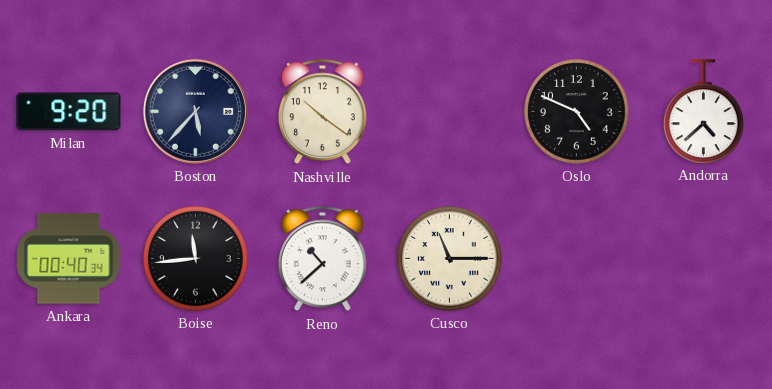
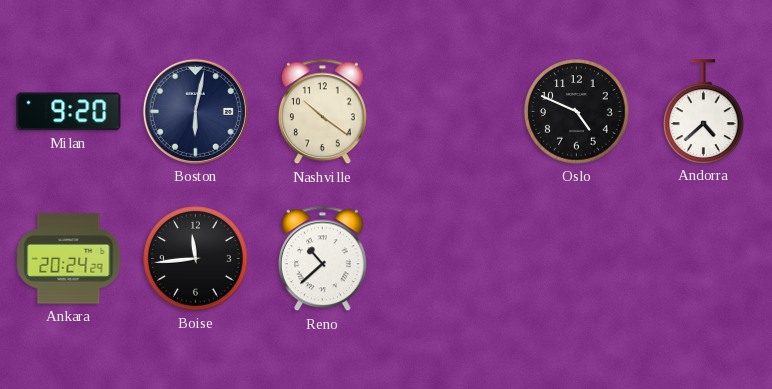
Boston: 5:37 -> 6:02 (195, 111)
Ankara: 00:40 -> 20:24 (69, 259)
Cusco: 11:15 -> none (450, 259)
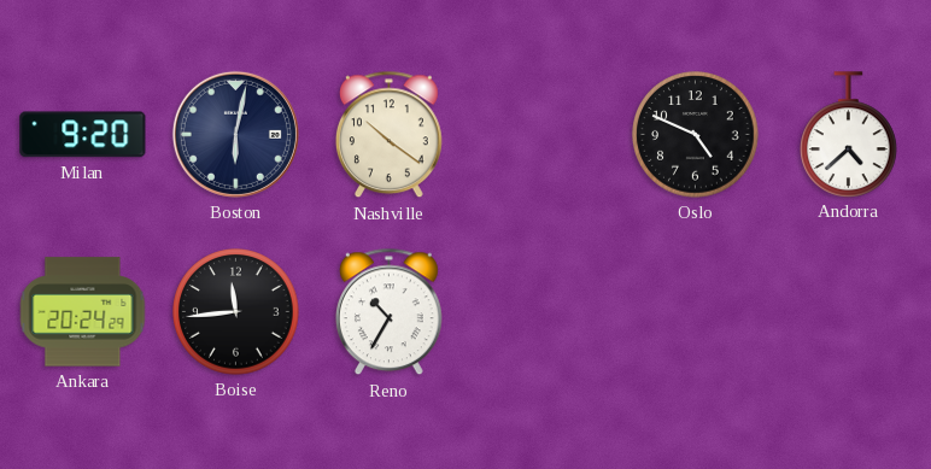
Reno: 10:38 -> 10:35 (388, 312)
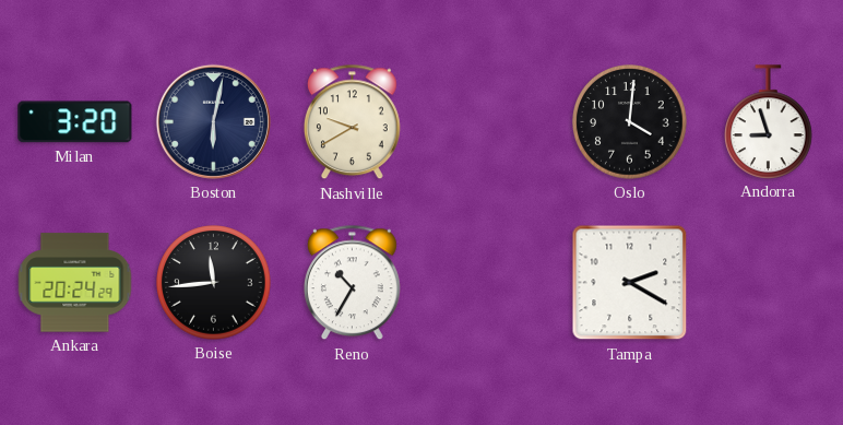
Milan: 9:20 -> 3:20 (75, 122)
Nashville: 10:21 -> 9:40 (352, 122)
Oslo: 4:49 -> 4:01 (630, 122)
Andorra: 4:38 -> 8:57 (769, 121)
Tampa: none -> 2:20 (630, 283)
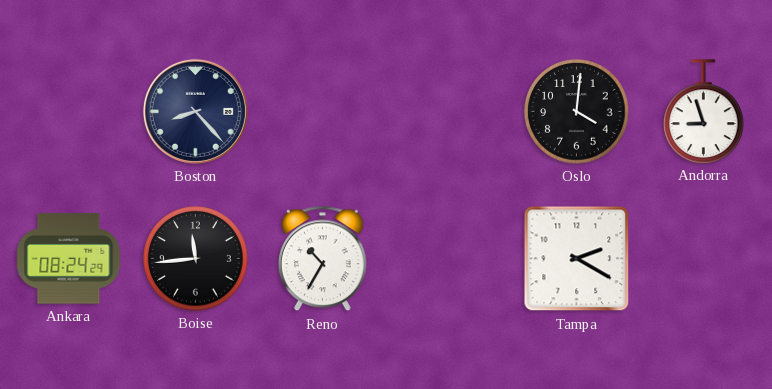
Milan: 3:20 -> none (75, 122)
Boston: 6:02 -> 8:23 (195, 111)
Nashville: 9:40 -> none (352, 122)
Ankara: 20:24 -> 08:24 (69, 259)
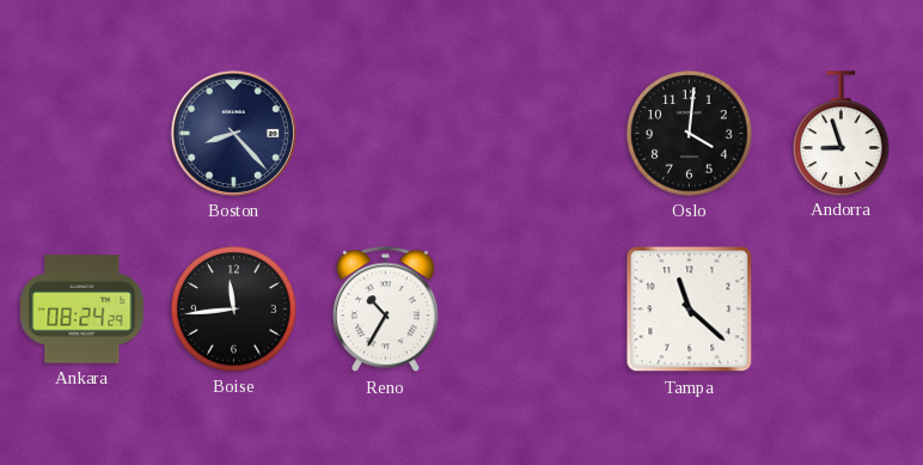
Tampa: 2:20 -> 11:22 (690, 310)
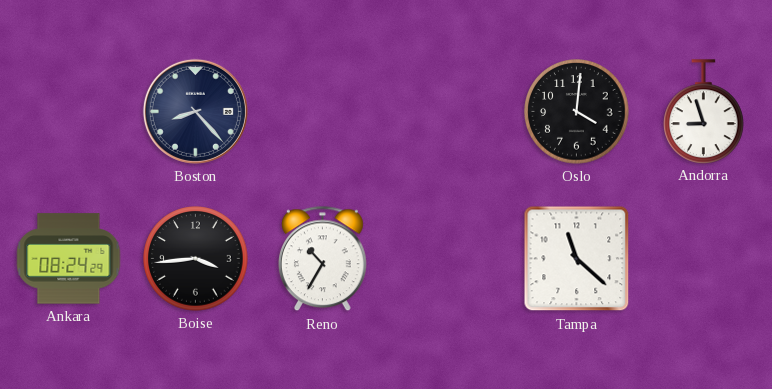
Boise: 11:44 -> 3:44 (196, 259)
